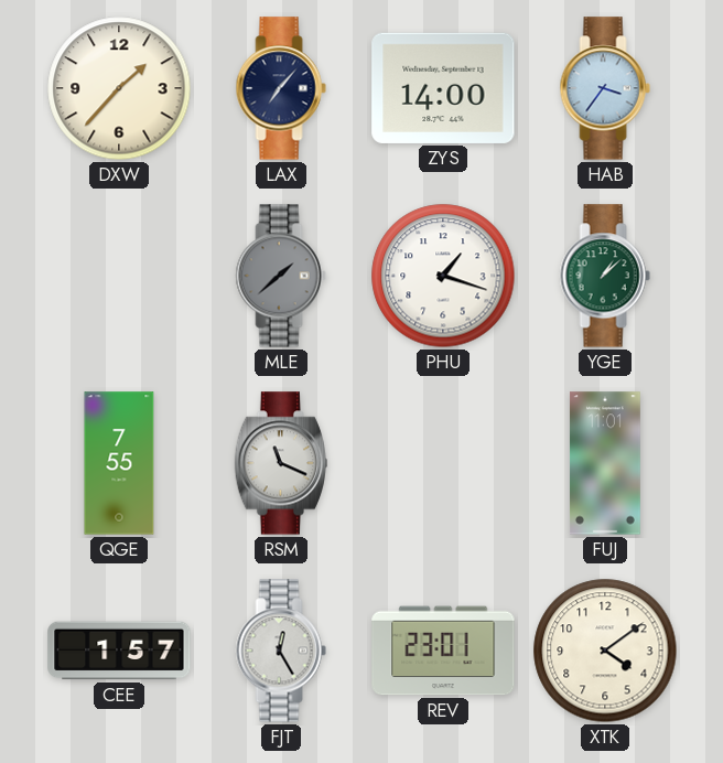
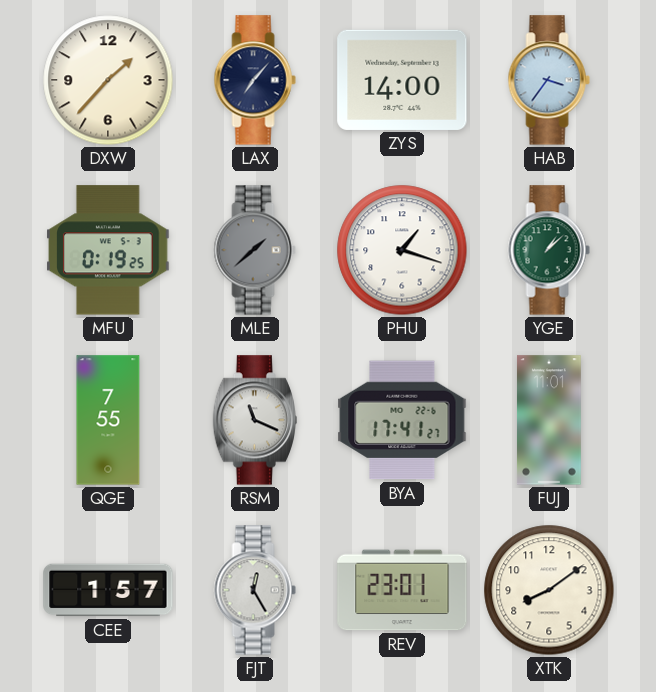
MFU: none -> 0:19 (108, 250)
BYA: none -> 17:41 (402, 420)
XTK: 4:09 -> 8:09 (549, 590)
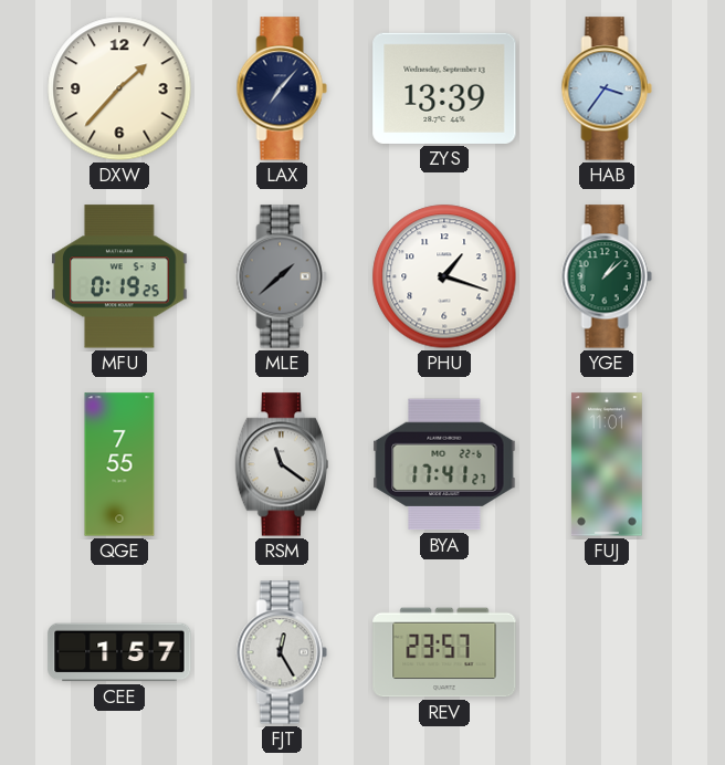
ZYS: 14:00 -> 13:39 (444, 88)
RSM: 11:19 -> 11:21 (281, 464)
REV: 23:01 -> 23:57 (444, 652)
XTK: 8:09 -> none (549, 590)
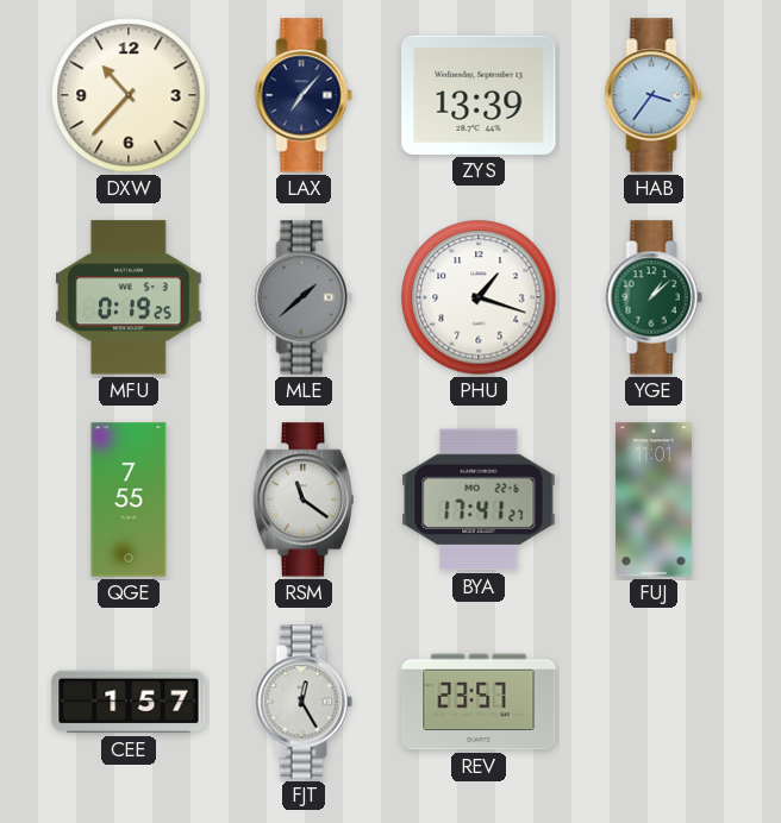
DXW: 1:37 -> 10:37 (129, 95)
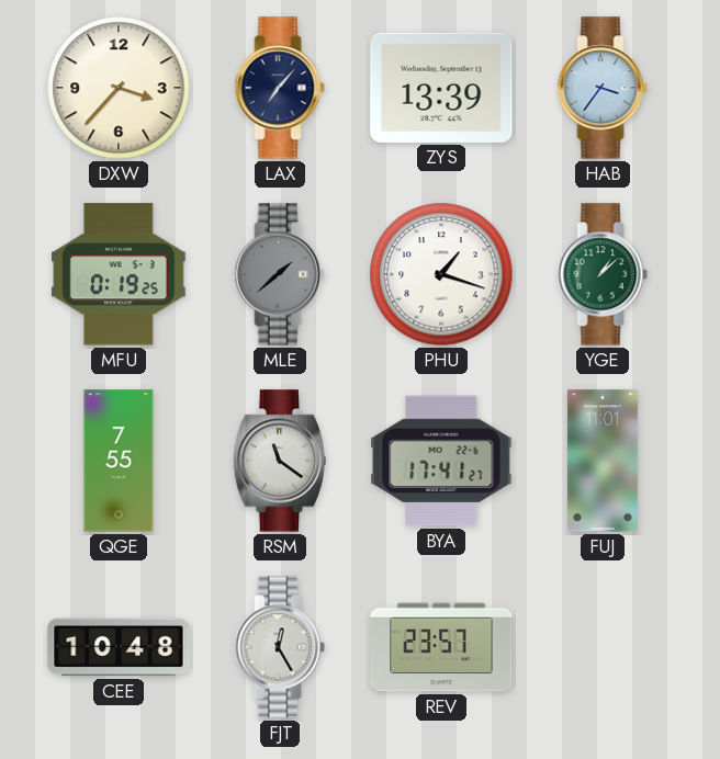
DXW: 10:37 -> 3:37 (119, 88)
CEE: 1:57 -> 10:48 (119, 647)
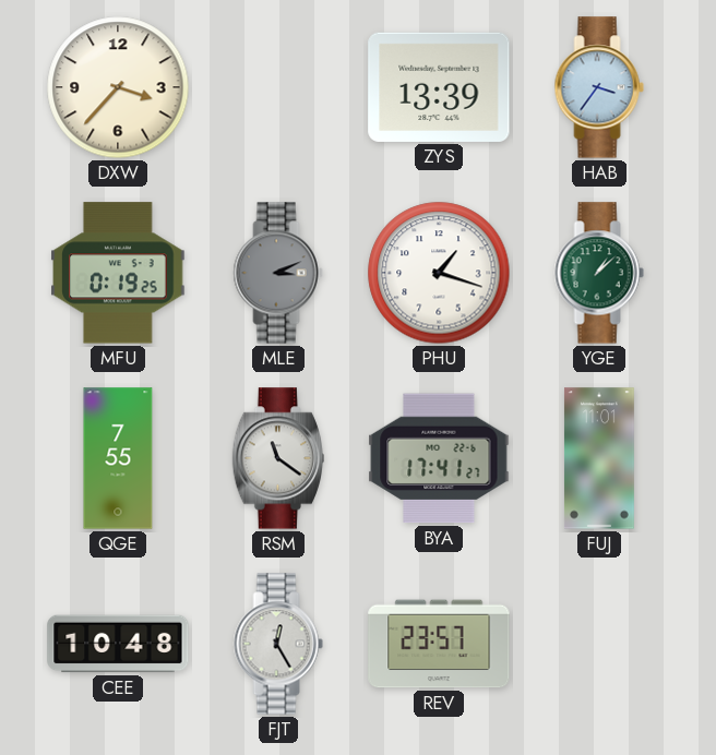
LAX: 7:07 -> none (280, 88)
MLE: 1:38 -> 3:11 (278, 273)
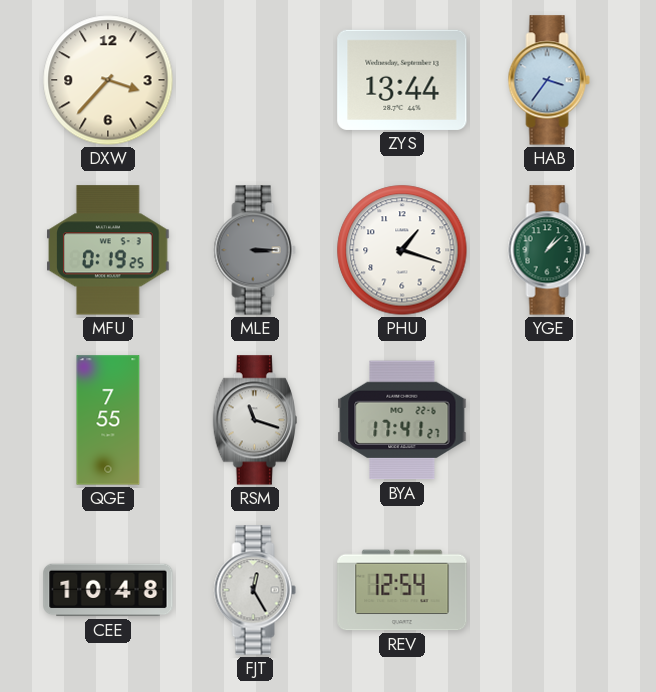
ZYS: 13:39 -> 13:44 (402, 80)
MLE: 3:11 -> 3:15 (255, 250)
RSM: 11:21 -> 11:18 (254, 420)
FUJ: 11:01 -> none (599, 458)
REV: 23:57 -> 12:54 (402, 590)
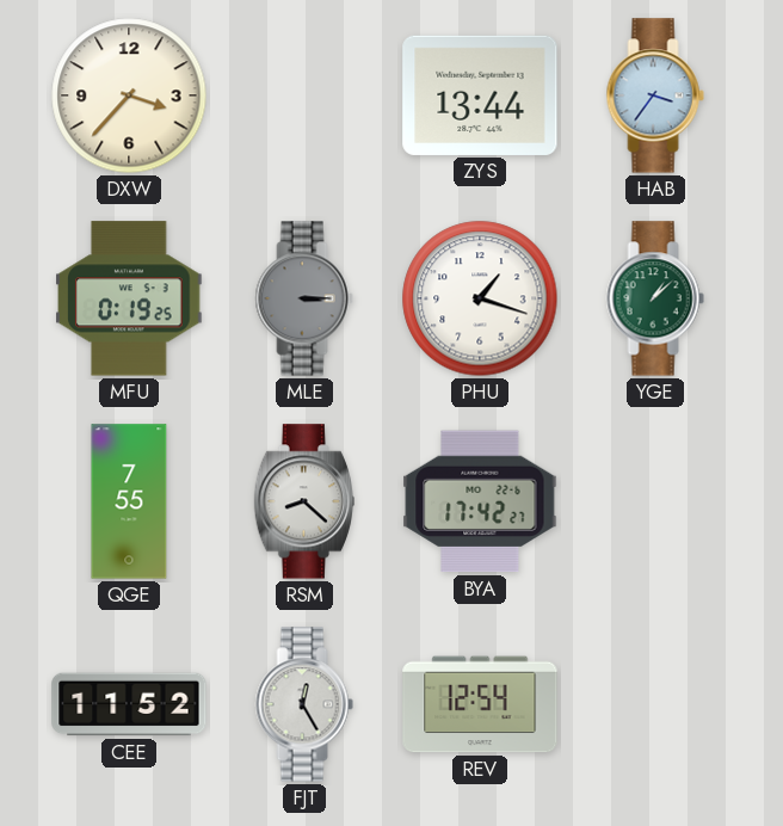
RSM: 11:18 -> 8:22 (303, 501)
BYA: 17:41 -> 17:42 (480, 501)
CEE: 10:48 -> 11:52 (129, 704)
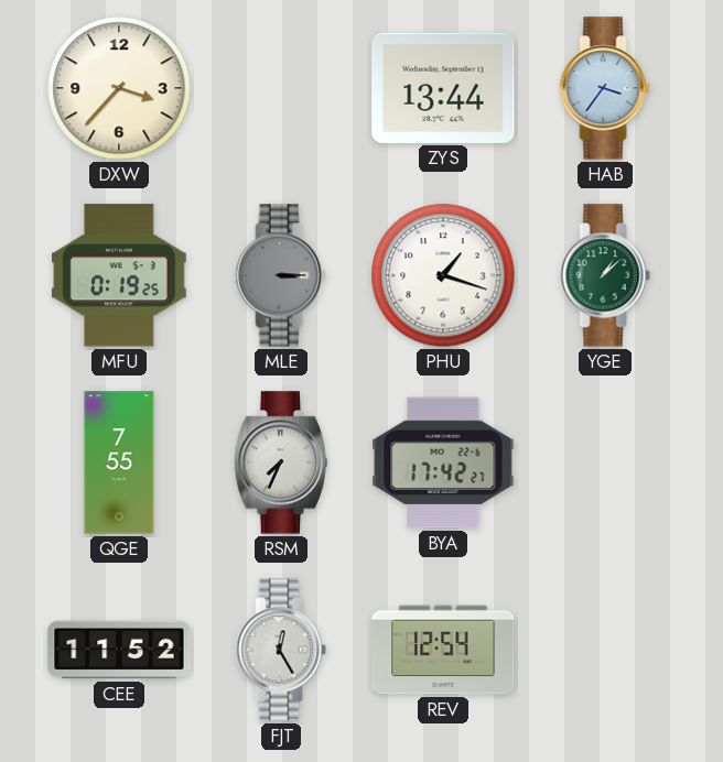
RSM: 8:22 -> 7:34 (280, 462)
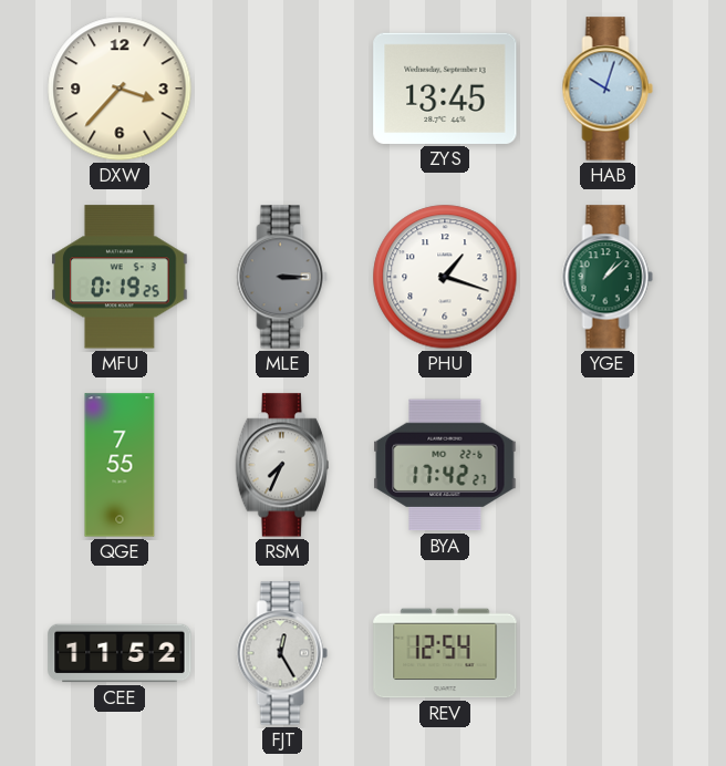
ZYS: 13:44 -> 13:45 (445, 89)
HAB: 3:36 -> 10:03 (608, 89)
